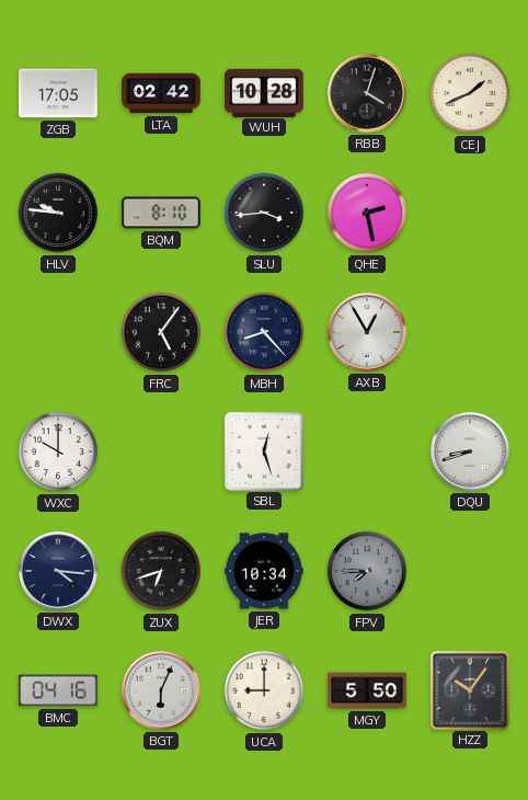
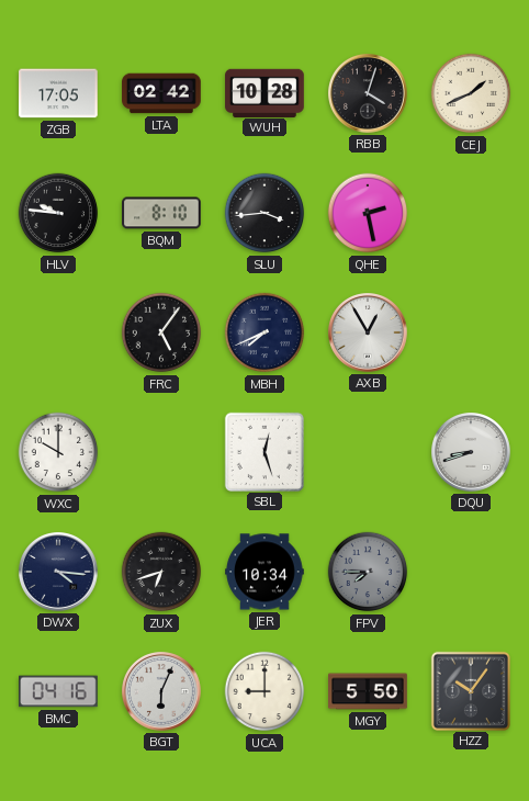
MBH: 8:23 -> 7:41 (264, 332)
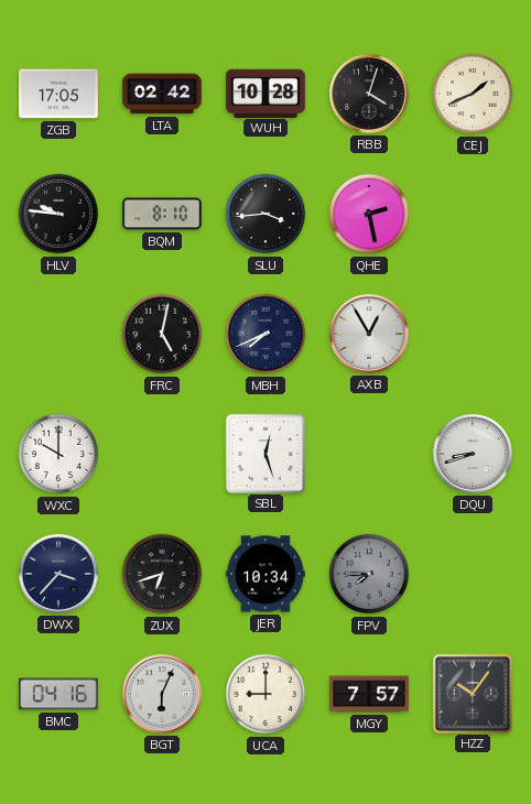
FRC: 5:06 -> 5:02 (162, 334)
DWX: 4:16 -> 3:37 (59, 575)
MGY: 5:50 -> 7:57 (369, 694)
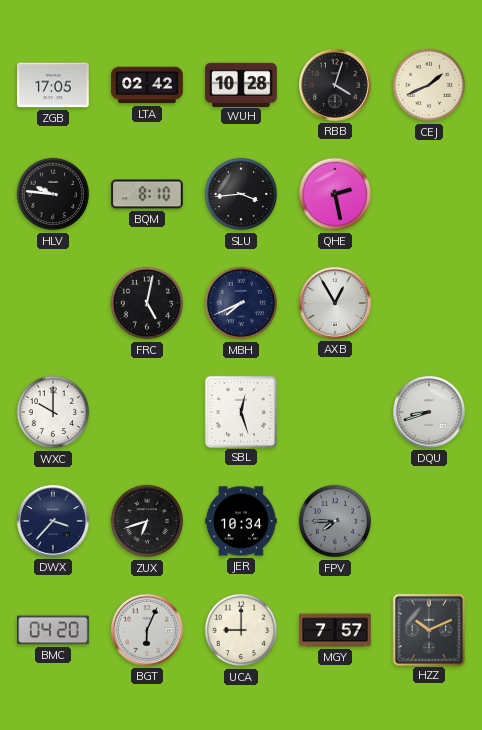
BMC: 04:16 -> 04:20 (53, 630)
HZZ: 10:06 -> 10:11 (428, 629)
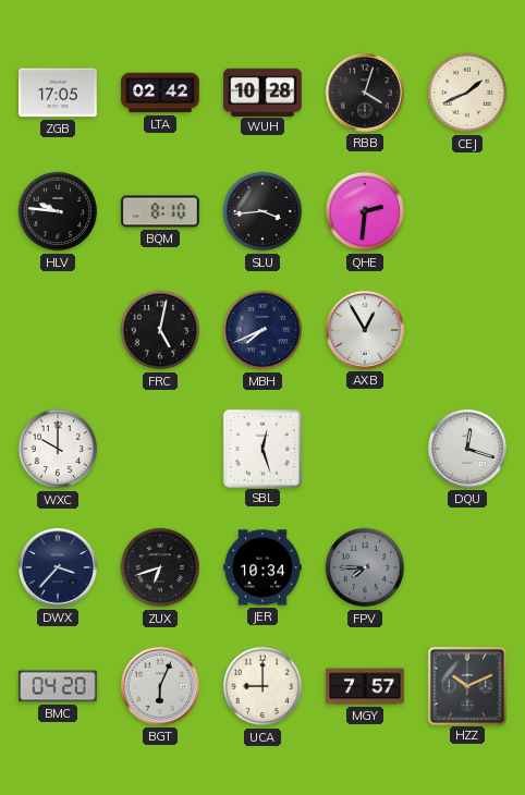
QHE: 2:28 -> 2:31 (365, 211)
DQU: 8:42 -> 12:18 (468, 450)
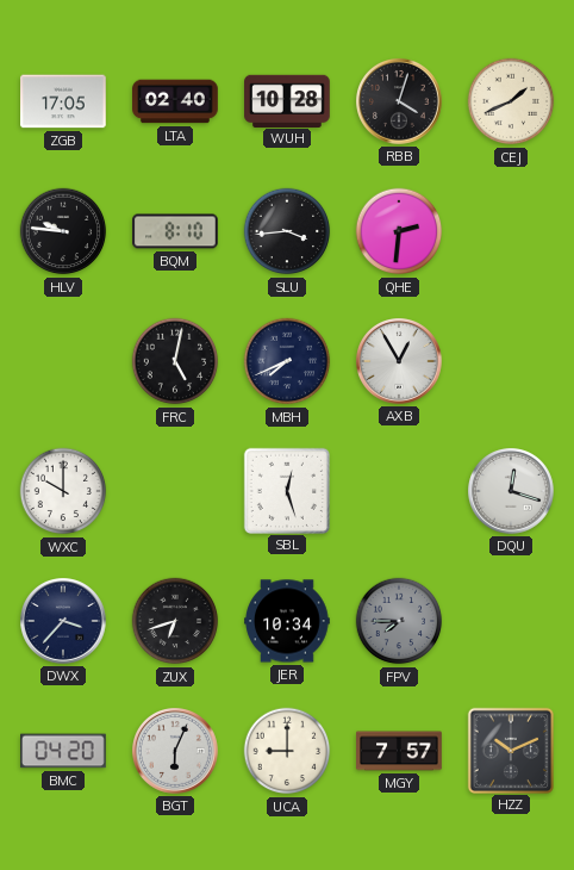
LTA: 02:42 -> 02:40 (175, 101)
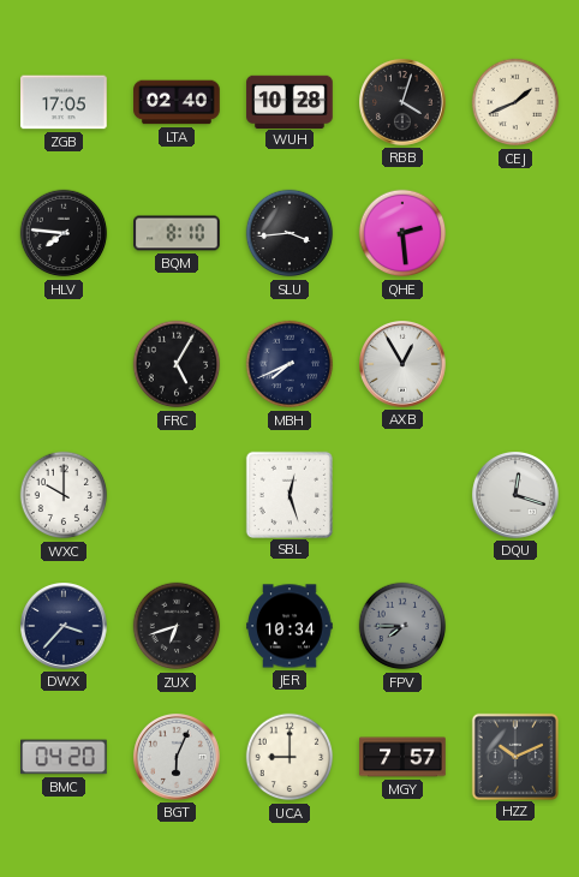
HLV: 9:46 -> 7:46 (64, 233)
QHE: 2:31 -> 2:29 (402, 233)
FRC: 5:02 -> 5:05 (177, 364)
